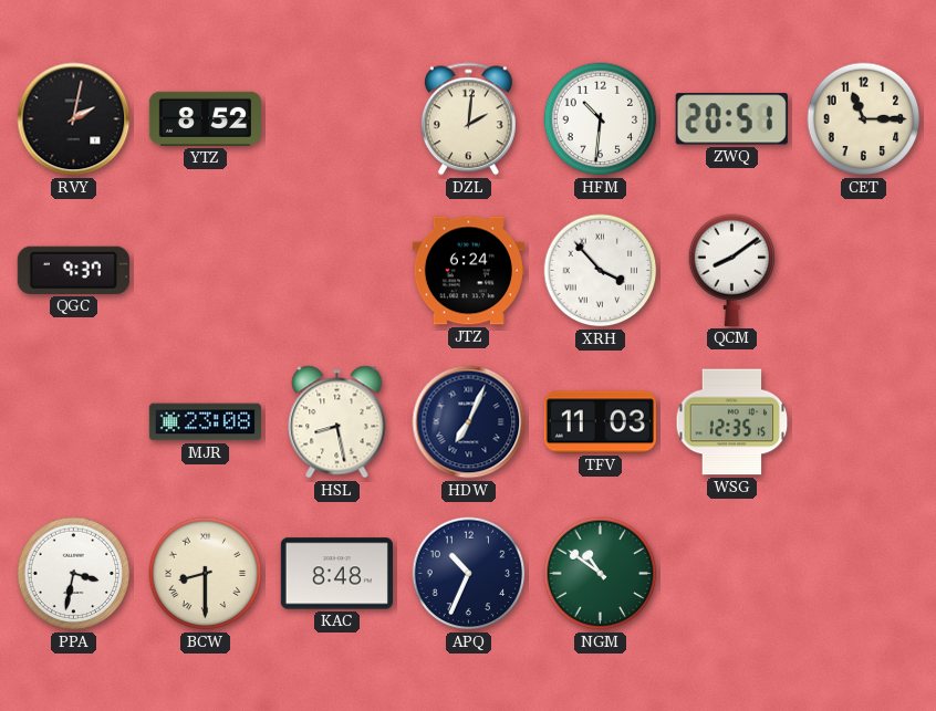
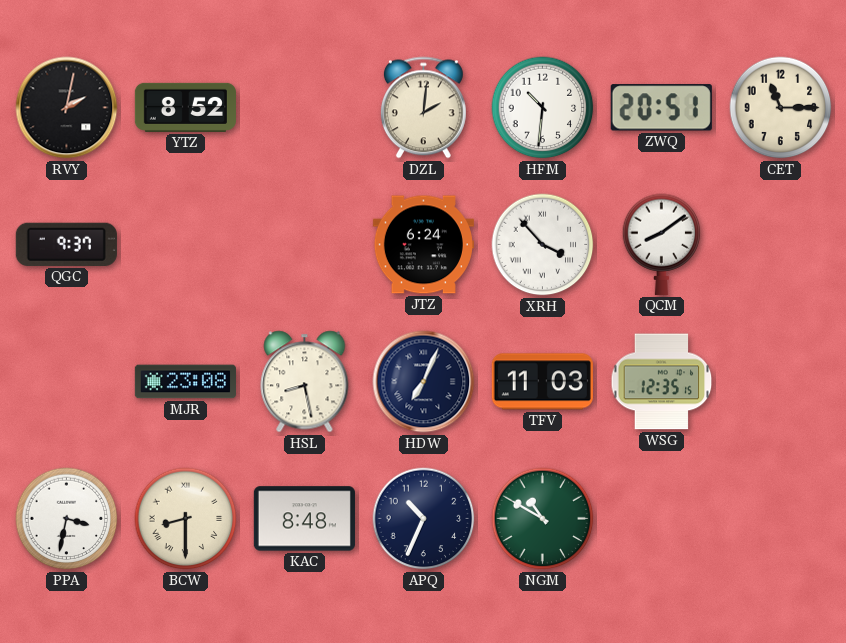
NGM: 10:51 -> 10:50 (543, 519)
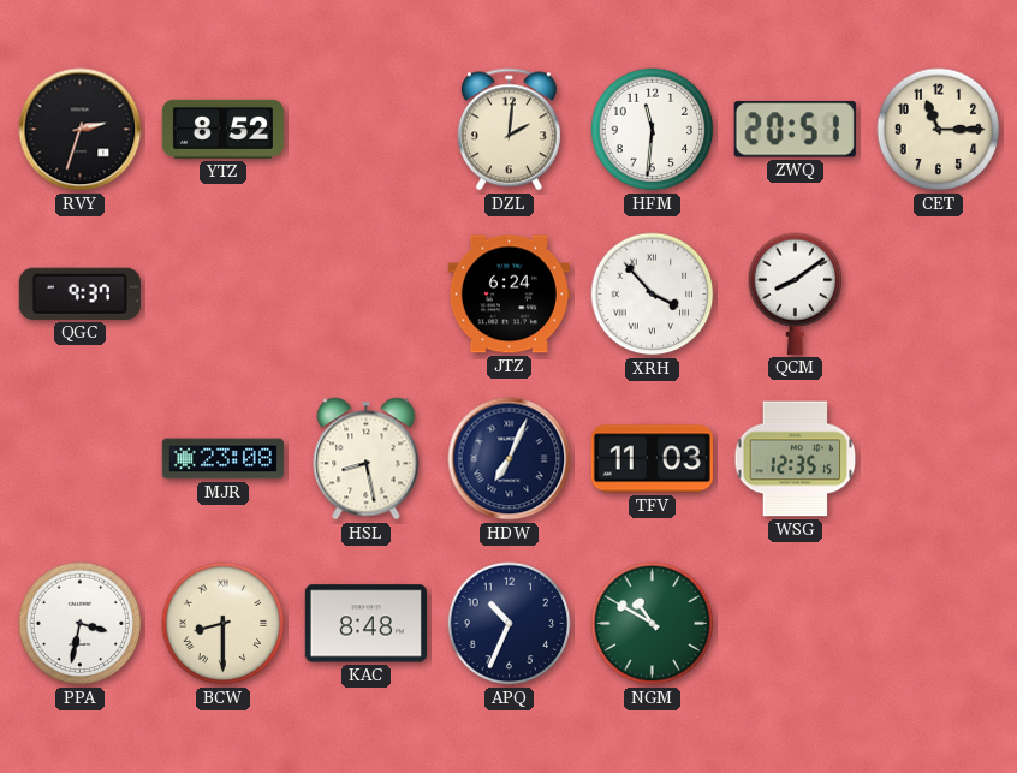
RVY: 2:02 -> 2:33 (81, 130)
HFM: 10:31 -> 11:31 (653, 130)
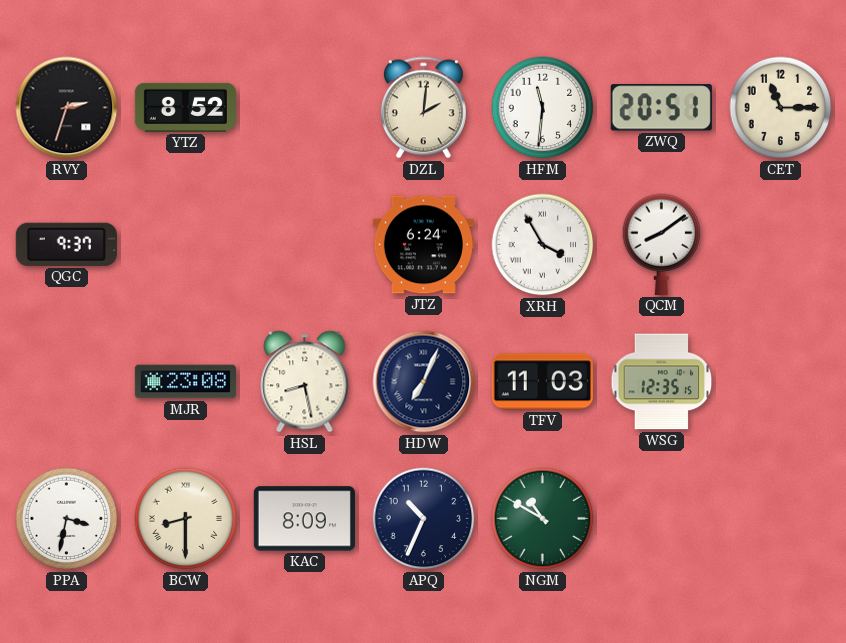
XRH: 3:53 -> 3:55 (543, 245)
KAC: 8:48 -> 8:09 (304, 519)
